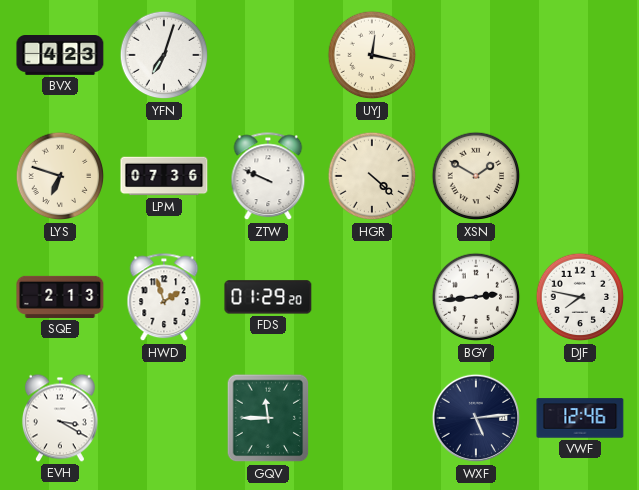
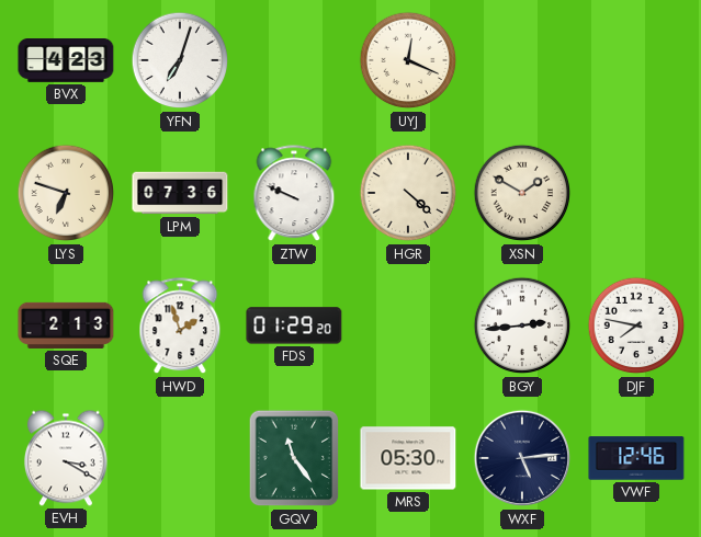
UYJ: 12:17 -> 12:19 (408, 60)
GQV: 11:45 -> 11:24 (294, 458)
MRS: none -> 05:30 (408, 458)
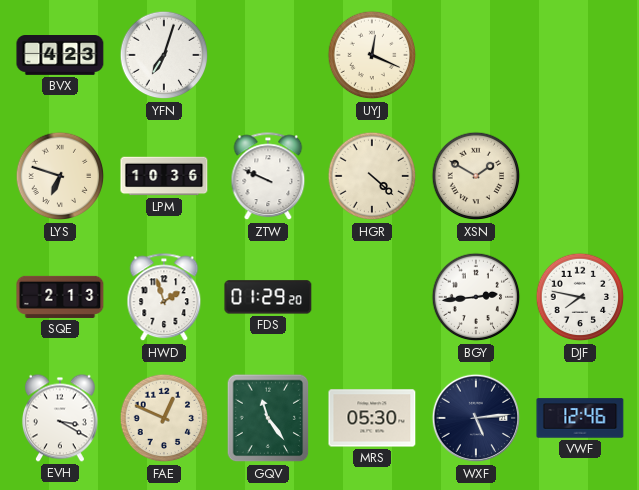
LPM: 07:36 -> 10:36 (164, 176)
FAE: none -> 12:49 (164, 418)
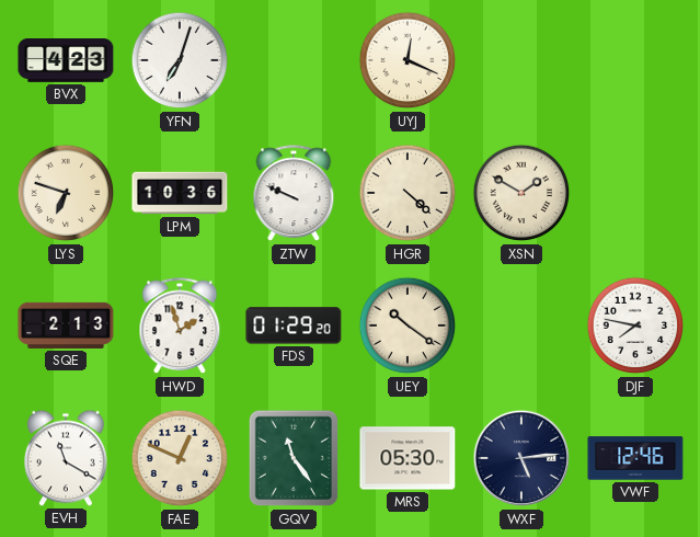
UEY: none -> 10:21 (408, 325)
BGY: 2:44 -> none (476, 297)
EVH: 3:20 -> 11:20 (66, 458)
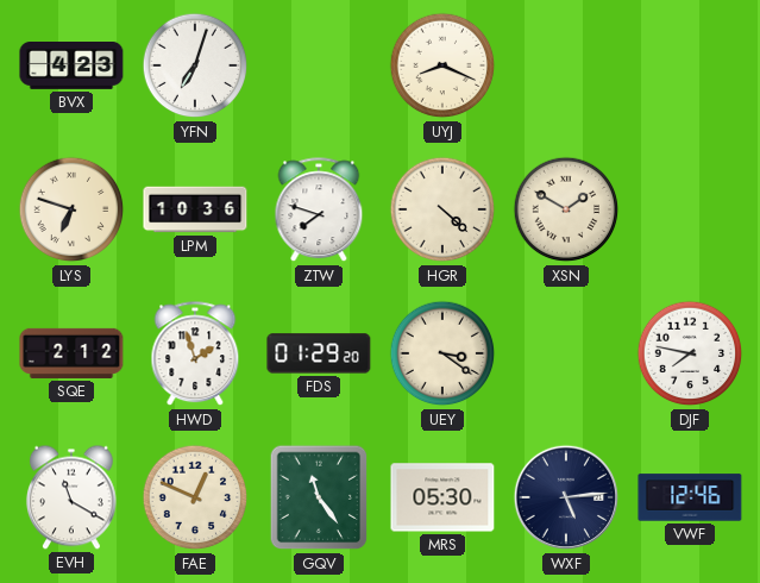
UYJ: 12:19 -> 8:19 (442, 65)
ZTW: 9:49 -> 7:48 (319, 211)
SQE: 2:13 -> 2:12 (71, 353)
UEY: 10:21 -> 3:21 (442, 353)
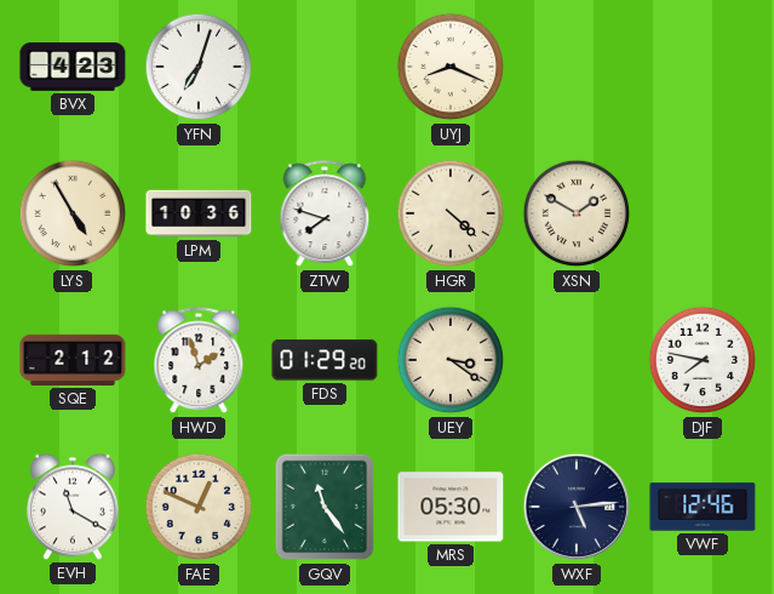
LYS: 6:48 -> 4:55 (73, 213)
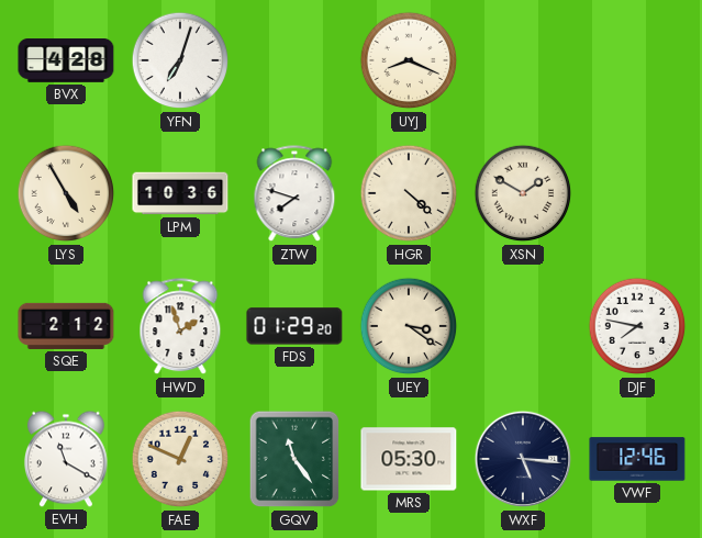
BVX: 4:23 -> 4:28 (66, 61)
WXF: 5:14 -> 5:16 (523, 459)
